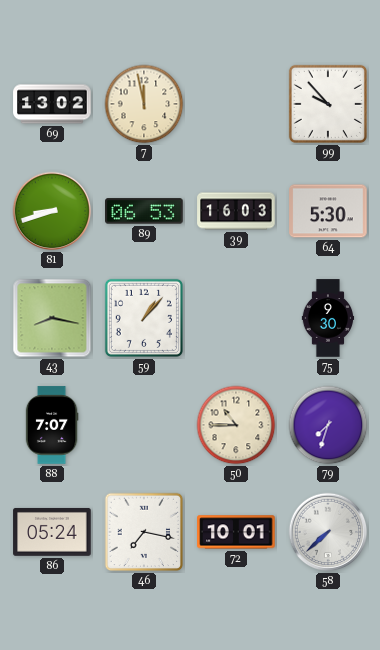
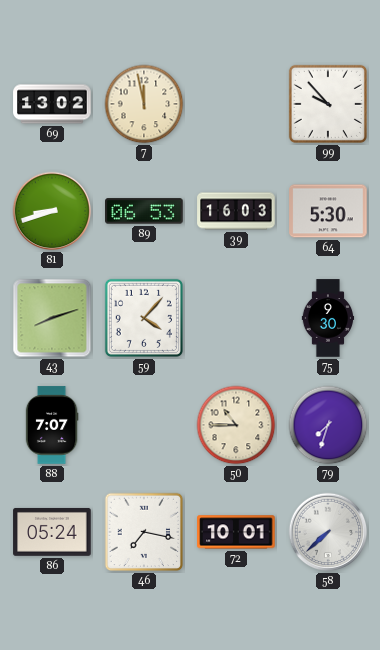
43: 8:17 -> 8:12 (52, 318)
59: 1:07 -> 4:07 (144, 318)
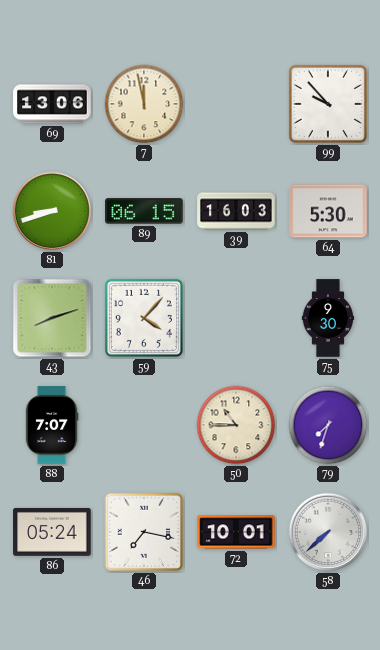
69: 13:02 -> 13:06 (52, 104)
89: 06:53 -> 06:15 (144, 211)
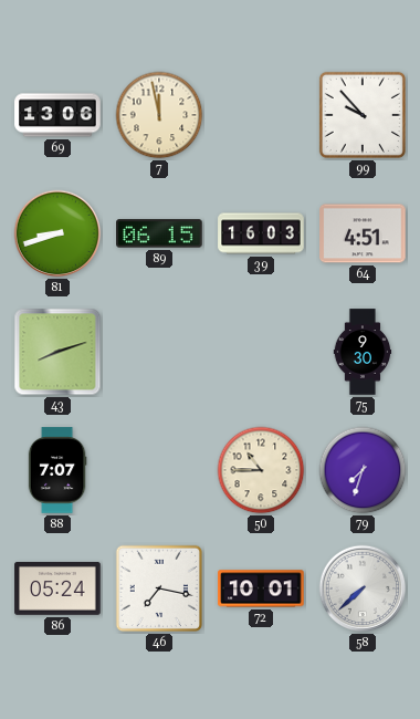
64: 5:30 -> 4:51 (363, 233)
59: 4:07 -> none (144, 318)
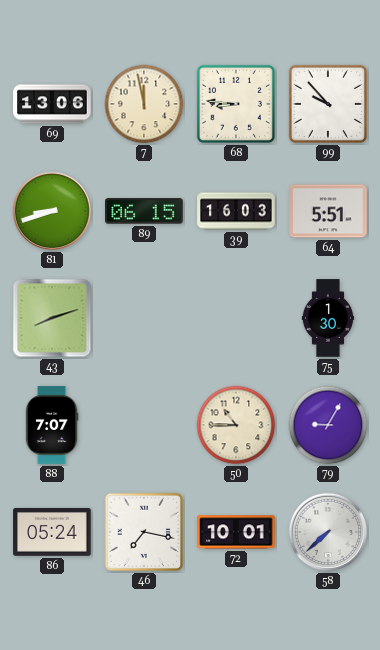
68: none -> 8:46 (236, 104)
64: 4:51 -> 5:51 (328, 211)
75: 9:30 -> 1:30 (328, 318)
79: 7:33 -> 9:05 (328, 425)
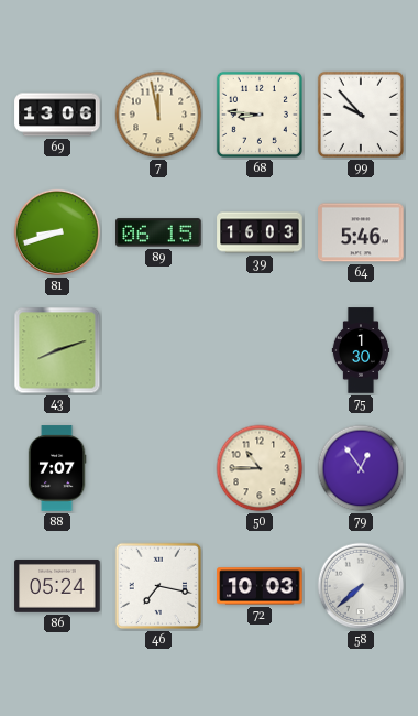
64: 5:51 -> 5:46 (361, 232)
79: 9:05 -> 12:54 (361, 468)
72: 10:01 -> 10:03 (260, 586)
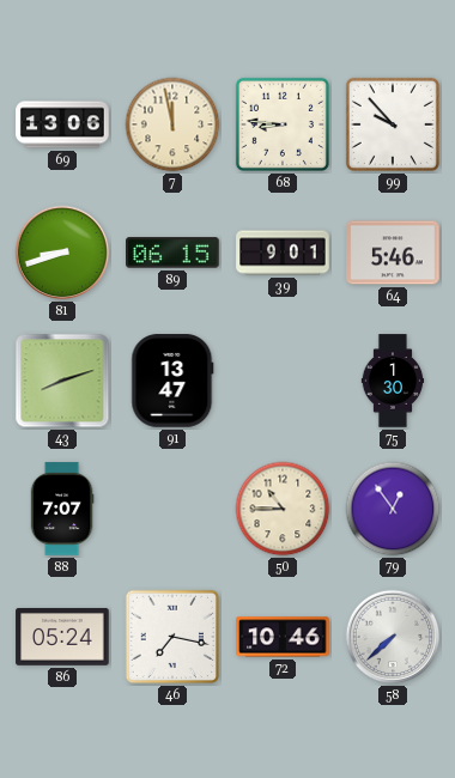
39: 16:03 -> 9:01 (283, 253)
91: none -> 13:47 (172, 381)
72: 10:03 -> 10:46 (283, 637)
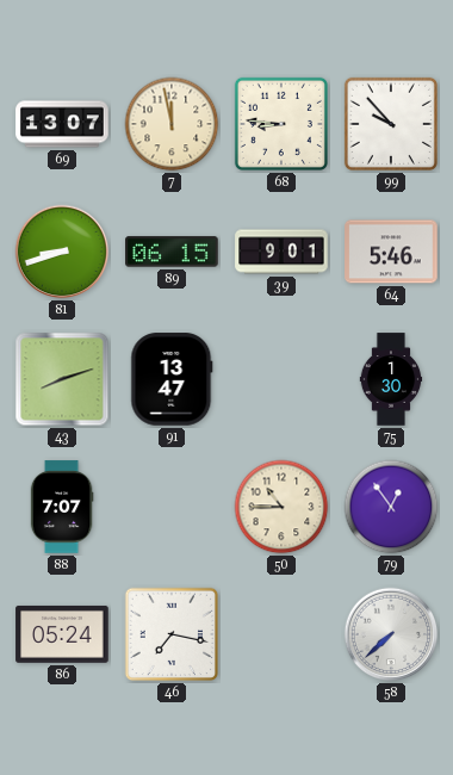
69: 13:06 -> 13:07 (62, 124)
72: 10:46 -> none (283, 637)
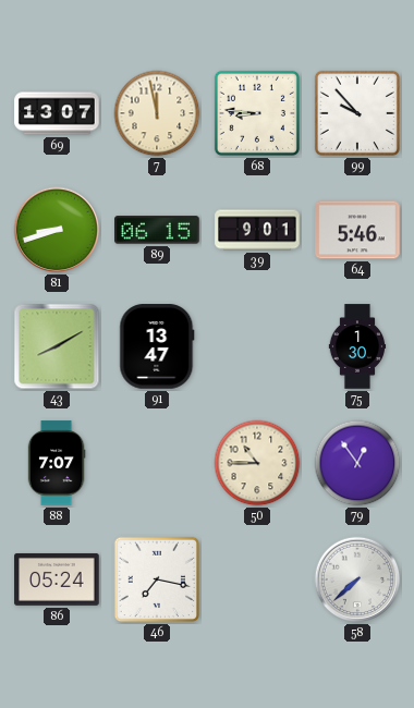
43: 8:12 -> 8:10 (57, 346)
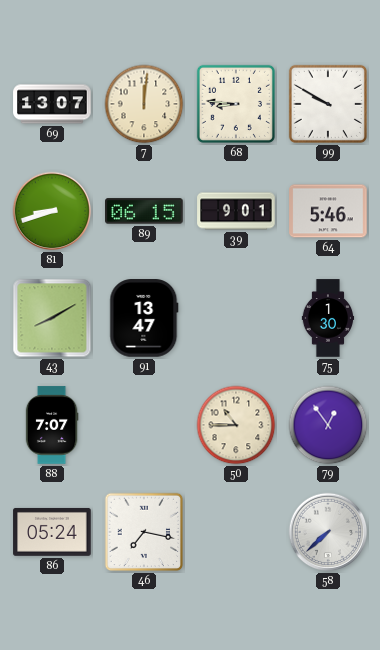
7: 11:58 -> 12:01 (144, 104)
99: 9:53 -> 9:50 (328, 104)
